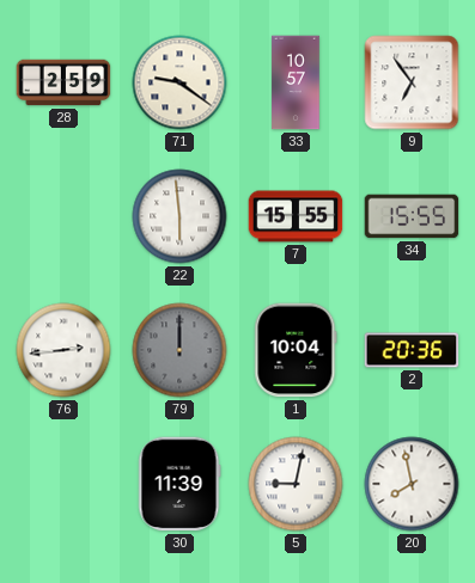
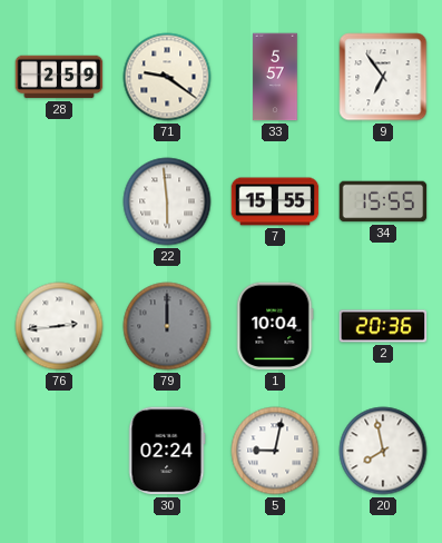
33: 10:57 -> 5:57 (275, 77)
30: 11:39 -> 02:24 (167, 451)
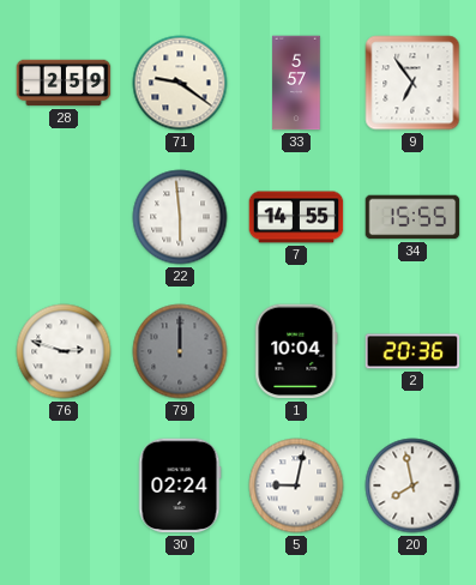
7: 15:55 -> 14:55 (296, 217)
76: 2:44 -> 2:48 (64, 351)
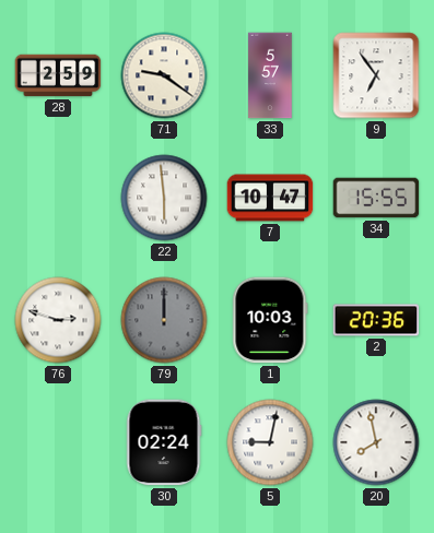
7: 14:55 -> 10:47 (270, 198)
1: 10:04 -> 10:03 (270, 320)
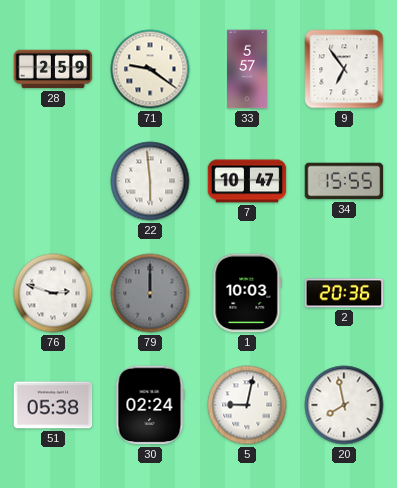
51: none -> 05:38 (53, 405)
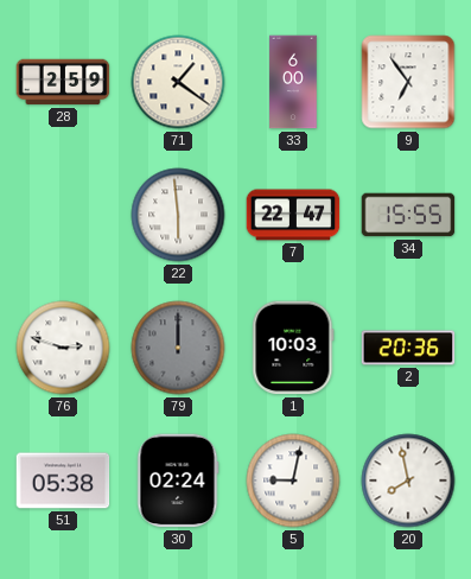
71: 9:21 -> 1:21 (178, 82)
33: 5:57 -> 6:00 (293, 82)
7: 10:47 -> 22:47 (293, 215)
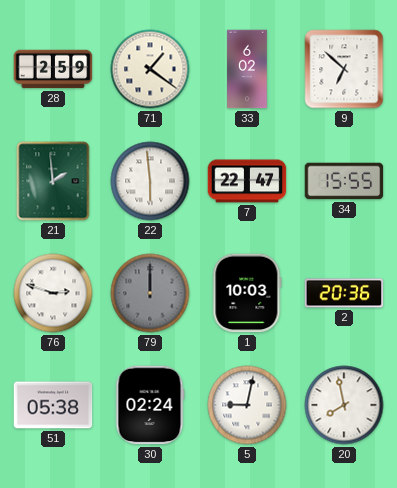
33: 6:00 -> 6:02 (247, 69)
9: 6:54 -> 6:52 (344, 69)
21: none -> 1:59 (53, 181)
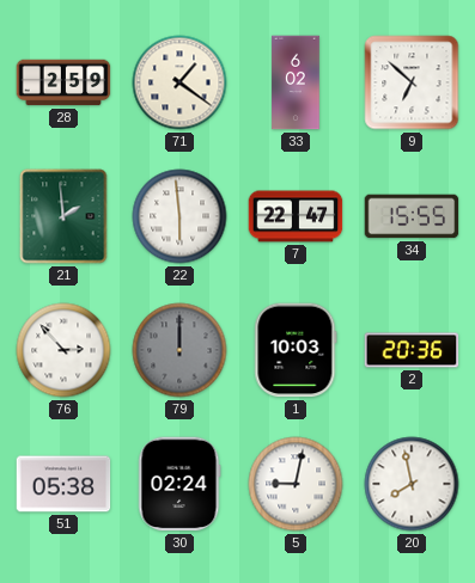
76: 2:48 -> 2:53 (63, 350)
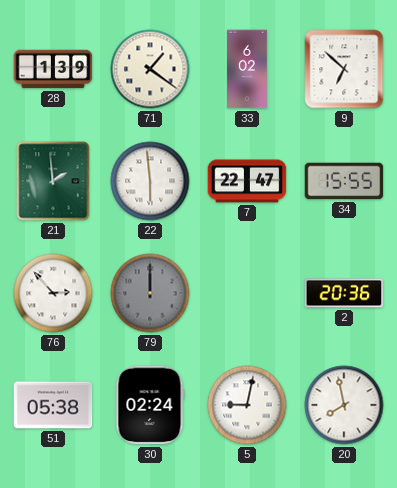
28: 2:59 -> 1:39 (53, 69)
1: 10:03 -> none (296, 350)
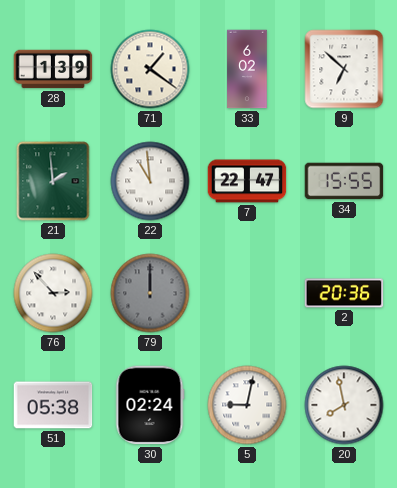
22: 5:59 -> 10:59 (150, 181)
